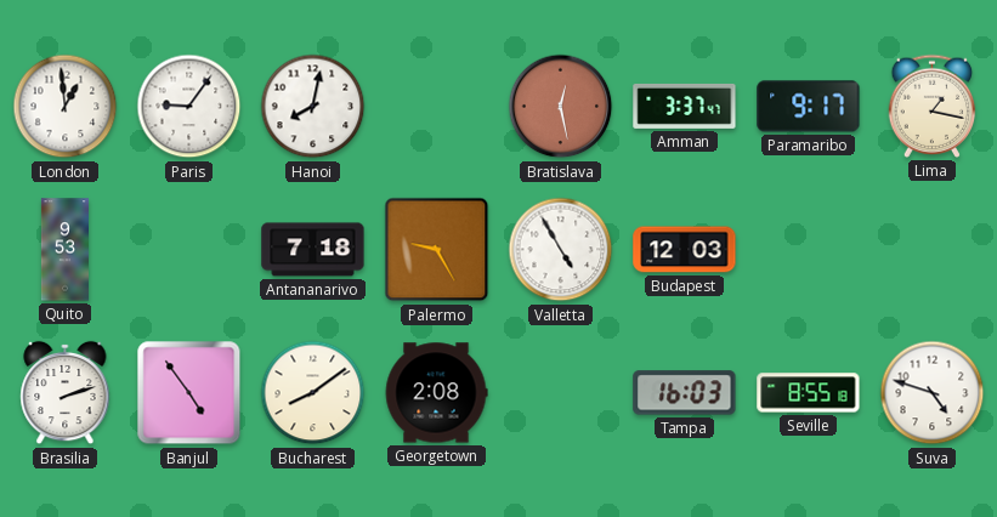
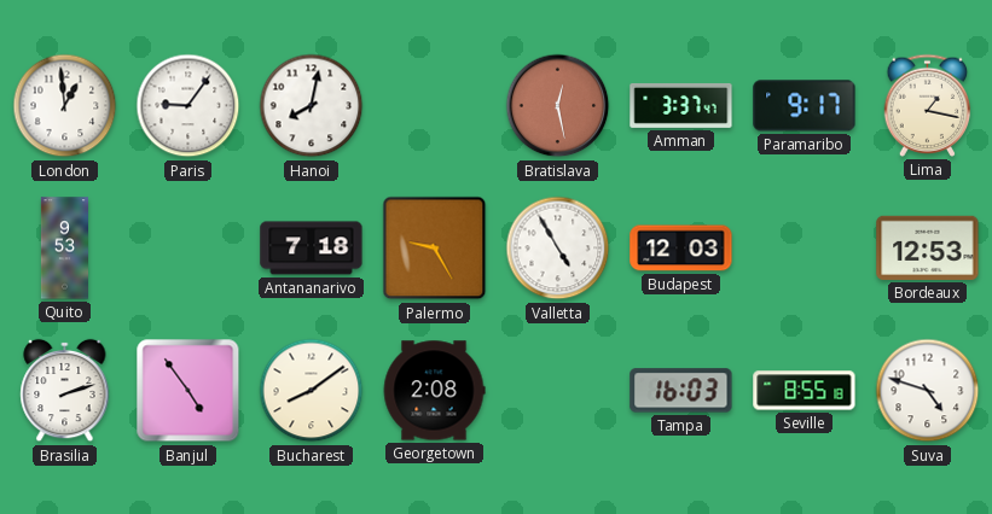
Bordeaux: none -> 12:53 (928, 247)
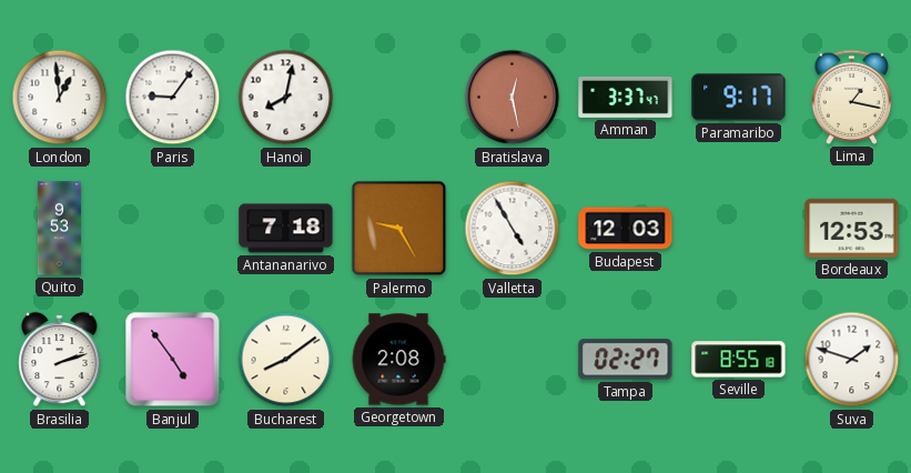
Tampa: 16:03 -> 02:27 (626, 360)
Suva: 4:48 -> 1:48 (852, 360)
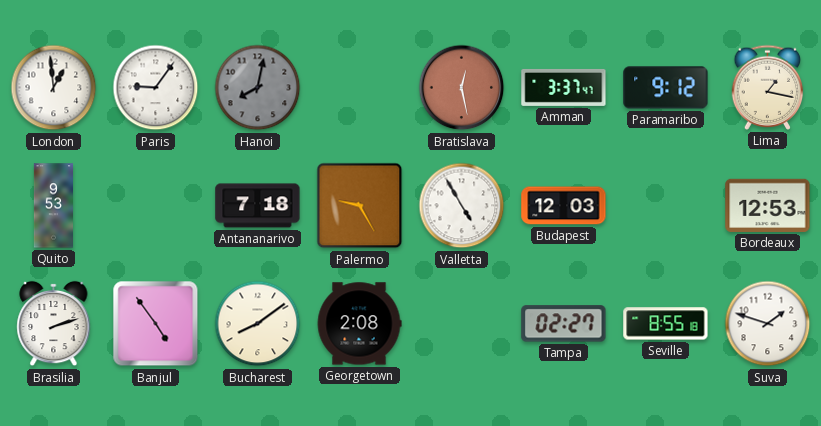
Hanoi dial: white -> grey (258, 88)
Paramaribo: 9:17 -> 9:12 (666, 88)
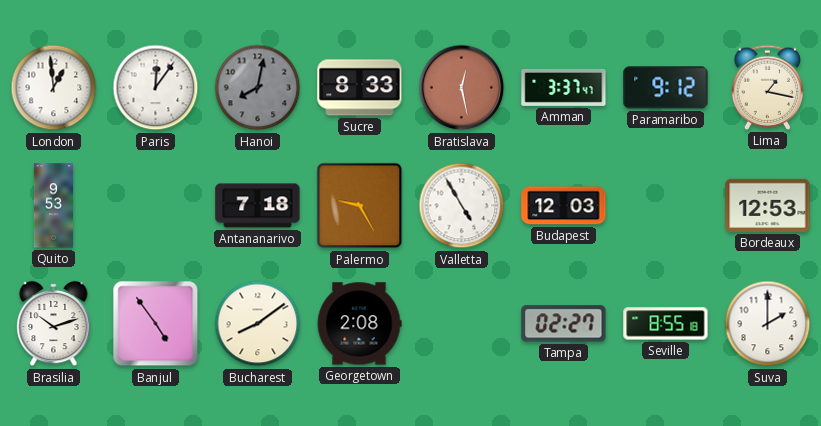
Paris: 9:06 -> 12:06 (156, 88)
Sucre: none -> 8:33 (360, 88)
Brasilia: 2:12 -> 10:12 (54, 324)
Suva: 1:48 -> 2:00 (768, 324)
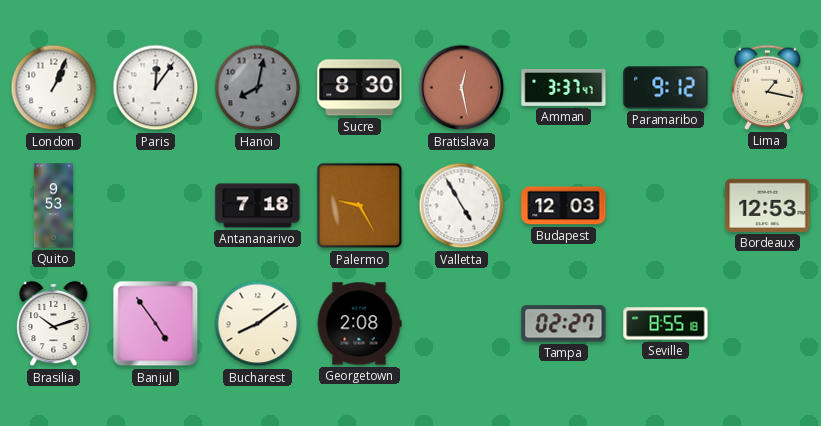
London: 12:59 -> 1:04 (54, 88)
Sucre: 8:33 -> 8:30 (360, 88)
Suva: 2:00 -> none (768, 324)
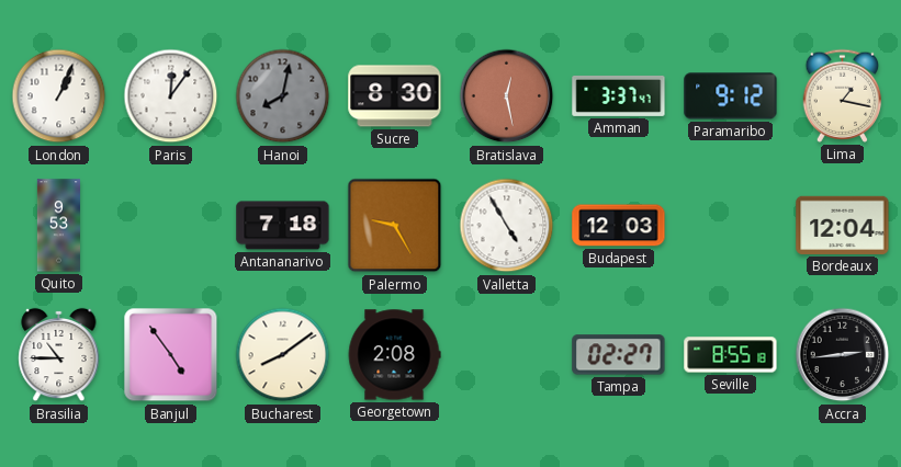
Bordeaux: 12:53 -> 12:04 (843, 225)
Brasilia: 10:12 -> 10:45 (59, 355)
Accra: none -> 2:44 (843, 355)
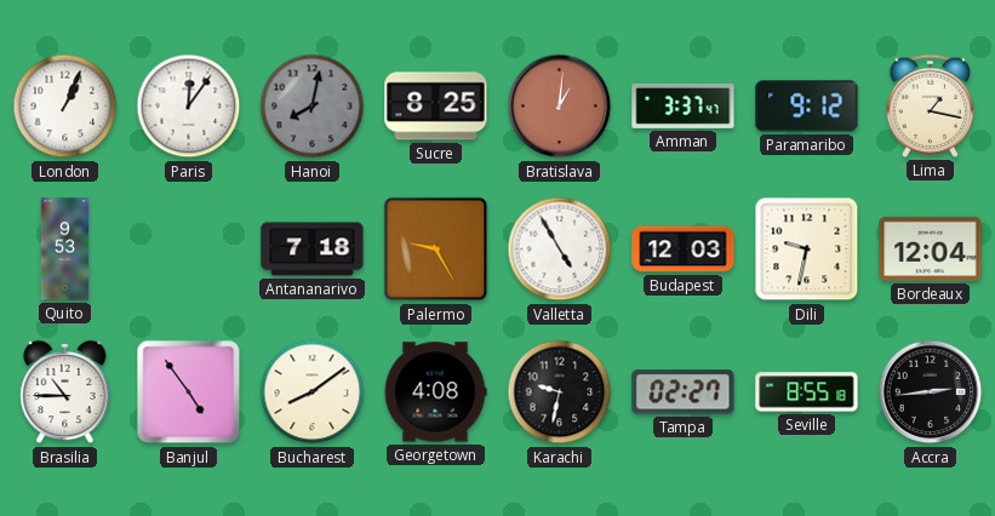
Sucre: 8:30 -> 8:25 (436, 107)
Bratislava: 12:28 -> 1:01 (560, 107)
Dili: none -> 9:32 (807, 250)
Georgetown: 2:08 -> 4:08 (435, 392)
Karachi: none -> 9:32 (560, 392)
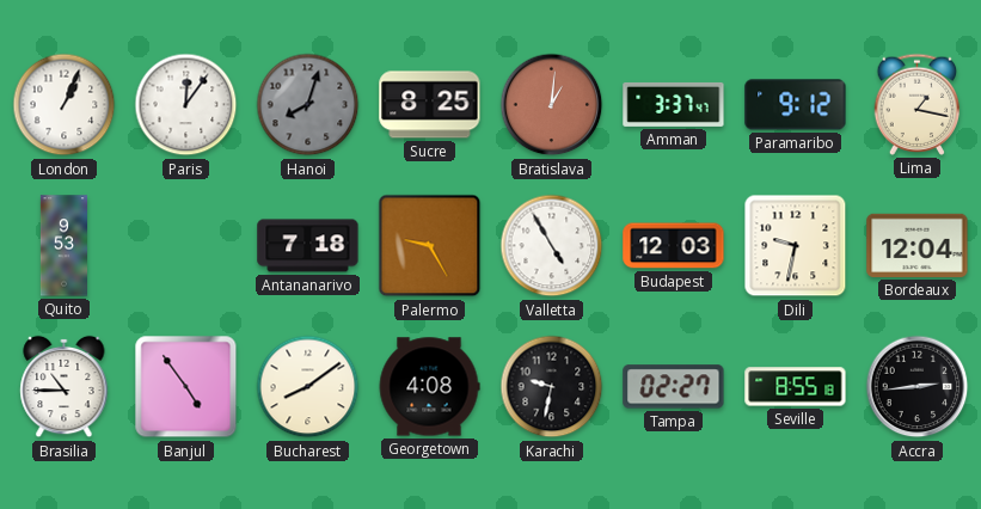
Hanoi: 8:02 -> 8:03 (308, 105)
